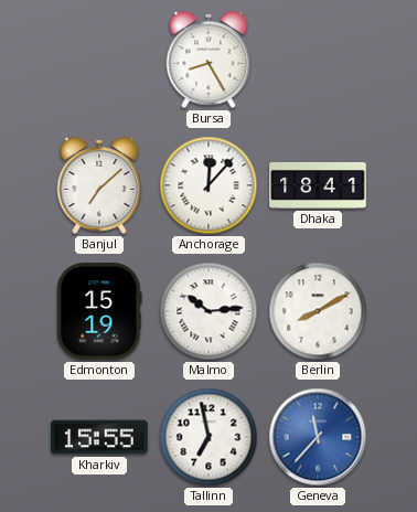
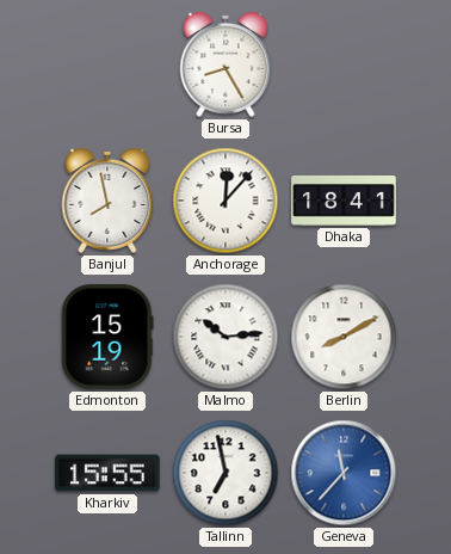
Banjul: 7:08 -> 7:58 (107, 202)
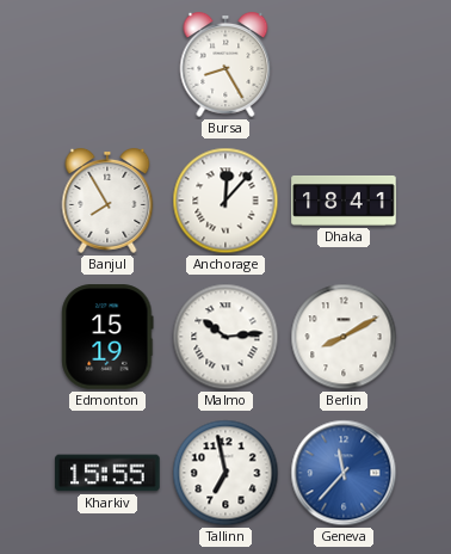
Banjul: 7:58 -> 7:55 (107, 202)
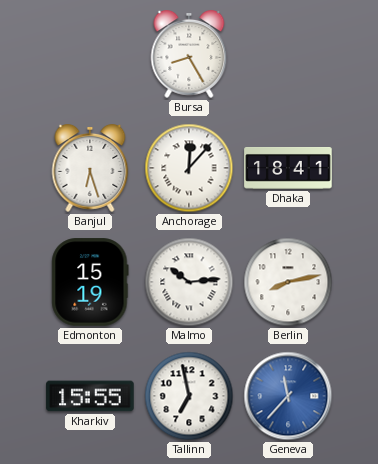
Banjul: 7:55 -> 6:27 (90, 169)
Berlin: 8:10 -> 8:13 (288, 282)
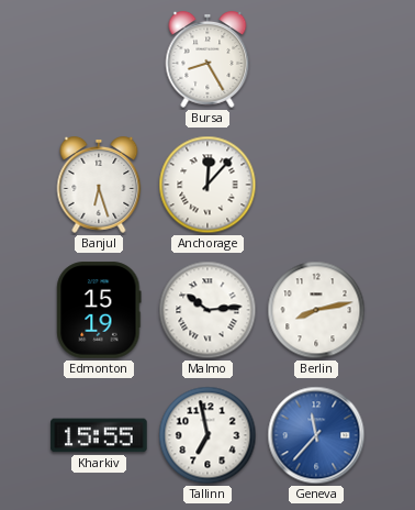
Dhaka: 18:41 -> none (288, 169)
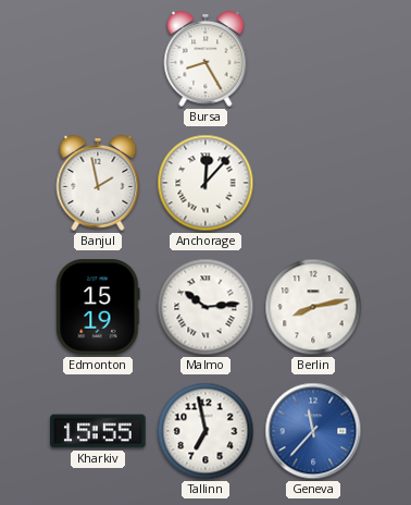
Banjul: 6:27 -> 1:58 (98, 184)
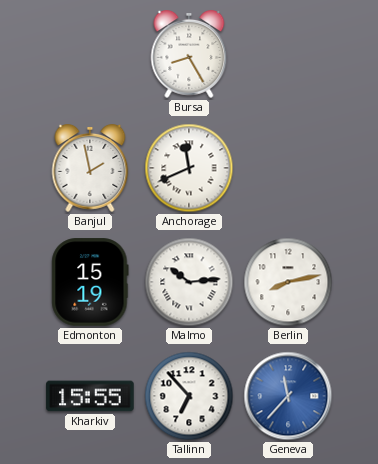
Anchorage: 12:07 -> 11:41 (189, 168)
Tallinn: 6:58 -> 6:53 (189, 396)
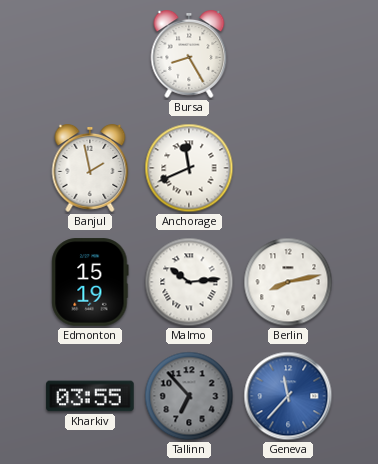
Kharkiv: 15:55 -> 03:55 (90, 396)
Tallinn dial: white -> grey (189, 396)
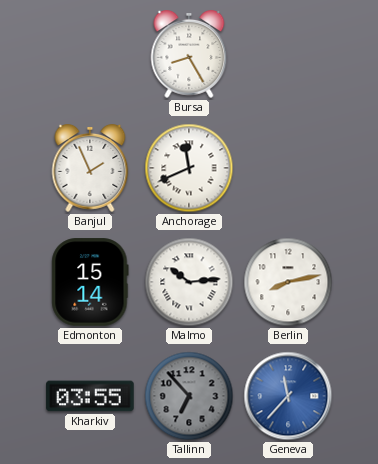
Banjul: 1:58 -> 1:56 (90, 169)
Edmonton: 15:19 -> 15:14 (90, 282)
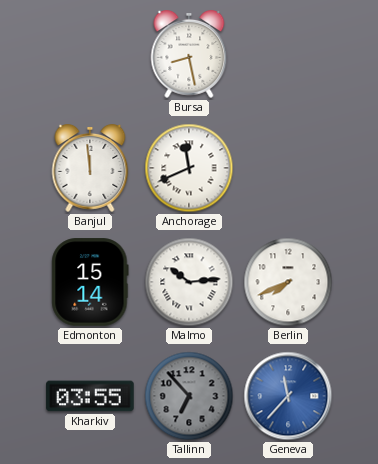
Bursa: 8:25 -> 8:28 (189, 55)
Banjul: 1:56 -> 11:59 (90, 169)
Berlin: 8:13 -> 7:41 (288, 282)
